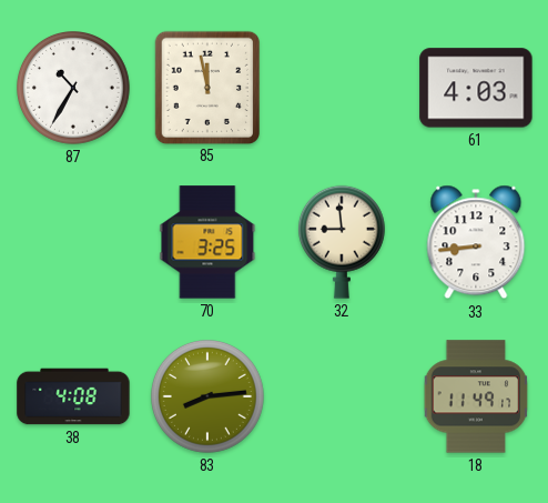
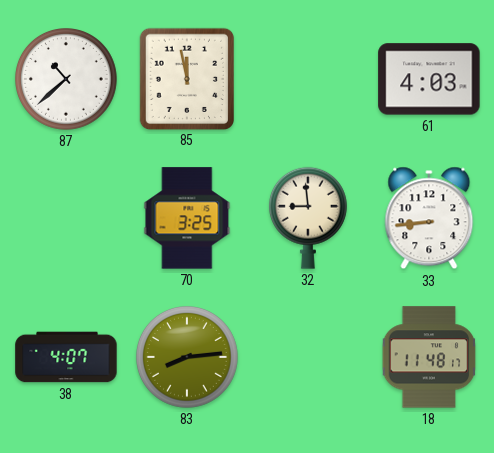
87: 10:35 -> 10:38 (67, 80)
38: 4:08 -> 4:07 (66, 357)
18: 11:49 -> 11:48 (429, 357)
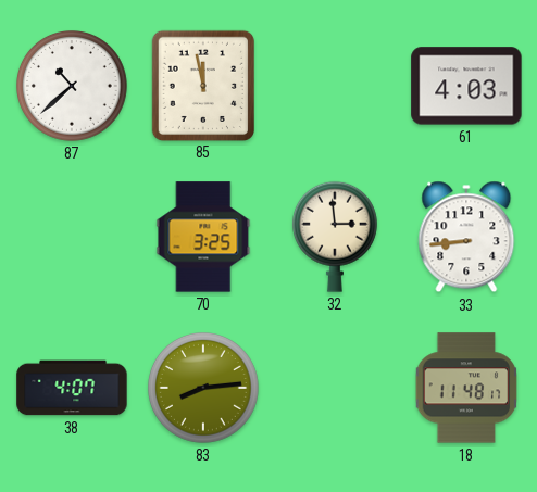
32: 8:59 -> 2:59 (335, 237)
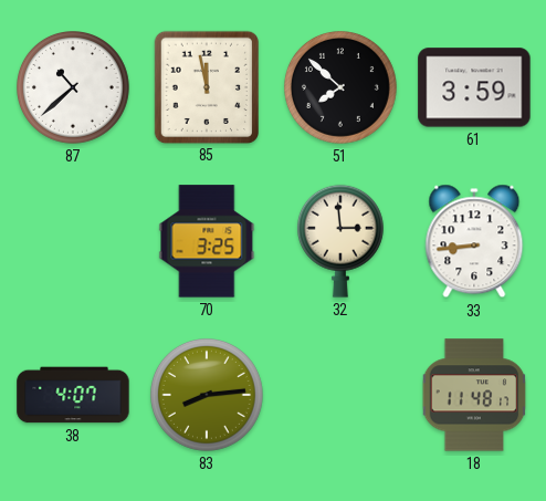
51: none -> 7:52 (342, 88)
61: 4:03 -> 3:59 (474, 87)
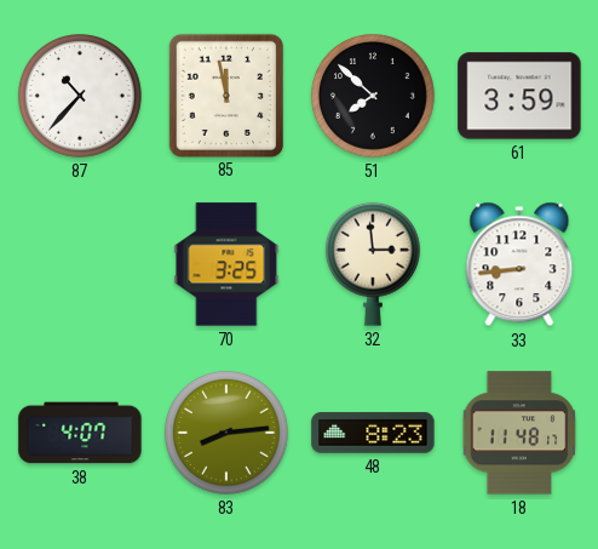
87: 10:38 -> 10:37 (81, 97)
48: none -> 8:23 (373, 433)
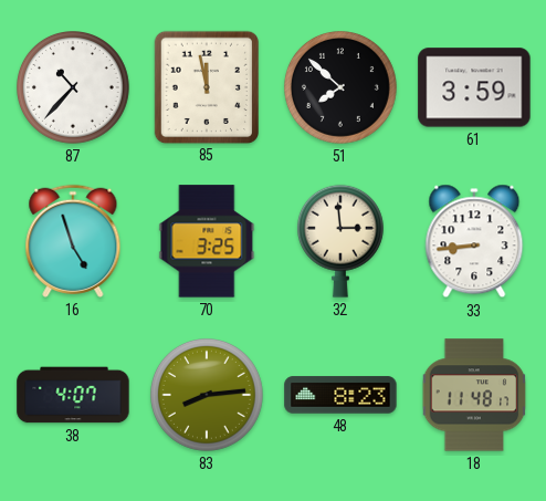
16: none -> 4:57 (73, 241)
